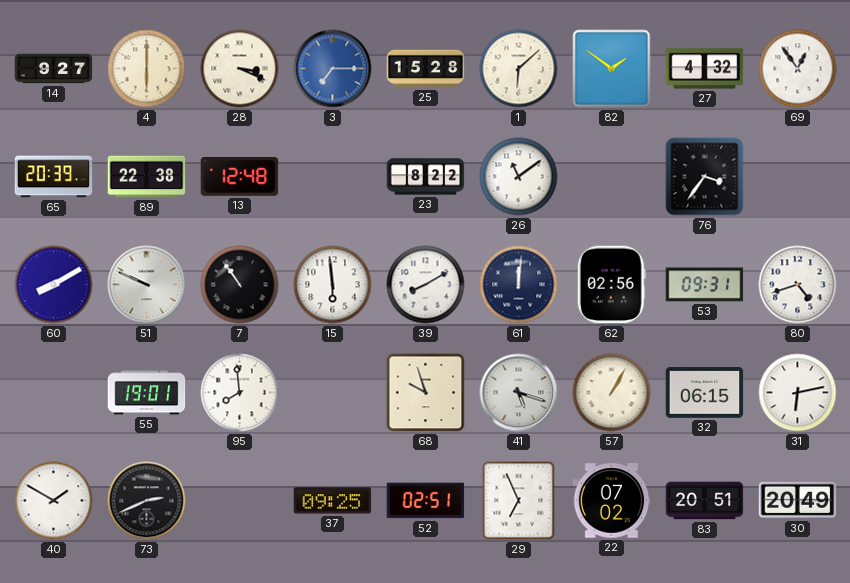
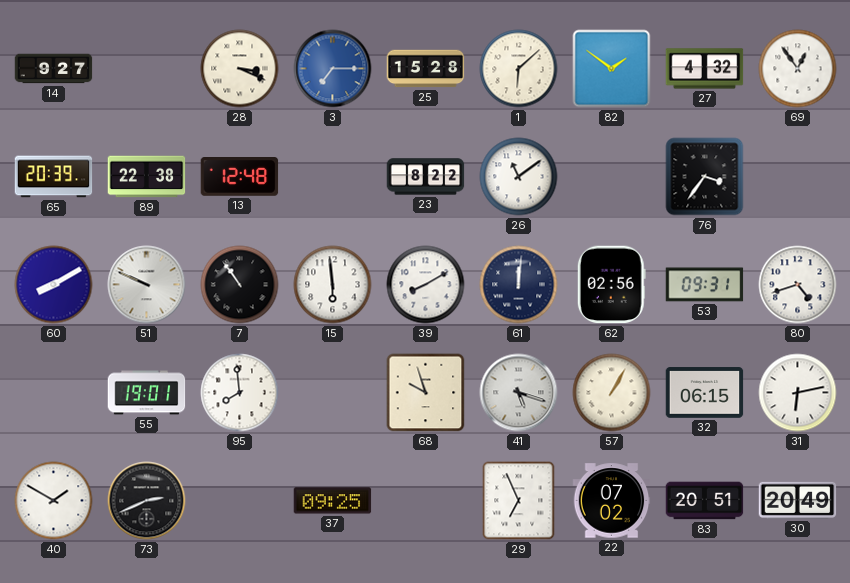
4: 6:00 -> none (147, 69)
52: 02:51 -> none (426, 501)
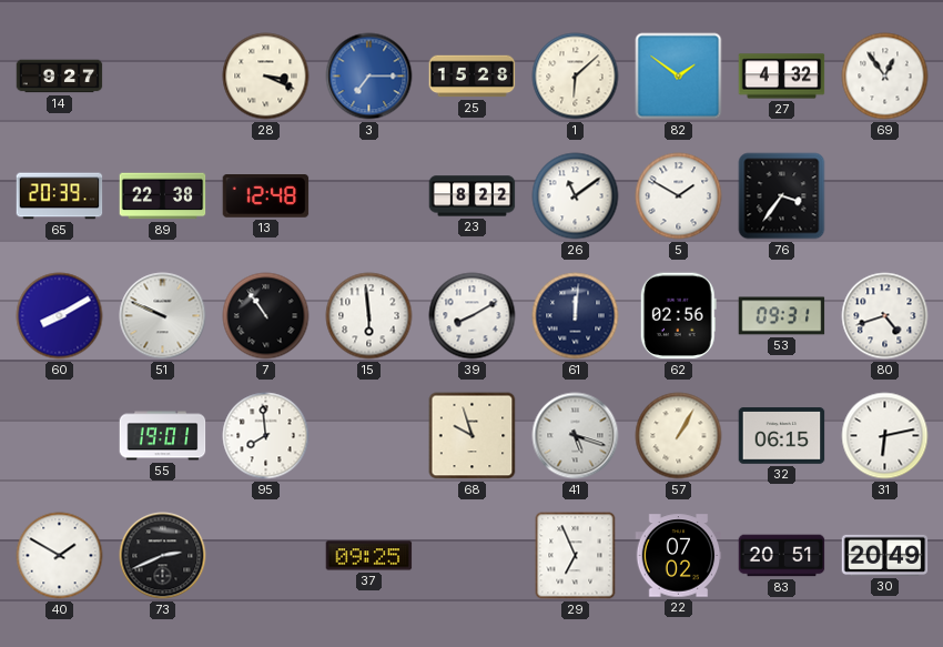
5: none -> 1:50 (679, 196)
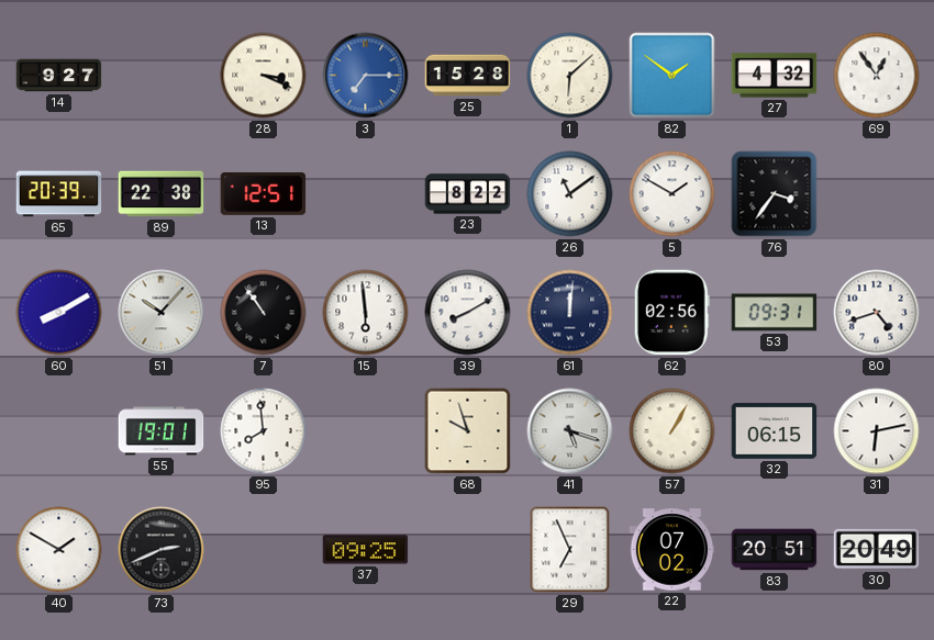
13: 12:48 -> 12:51 (264, 194)
51: 9:49 -> 10:07 (162, 313)
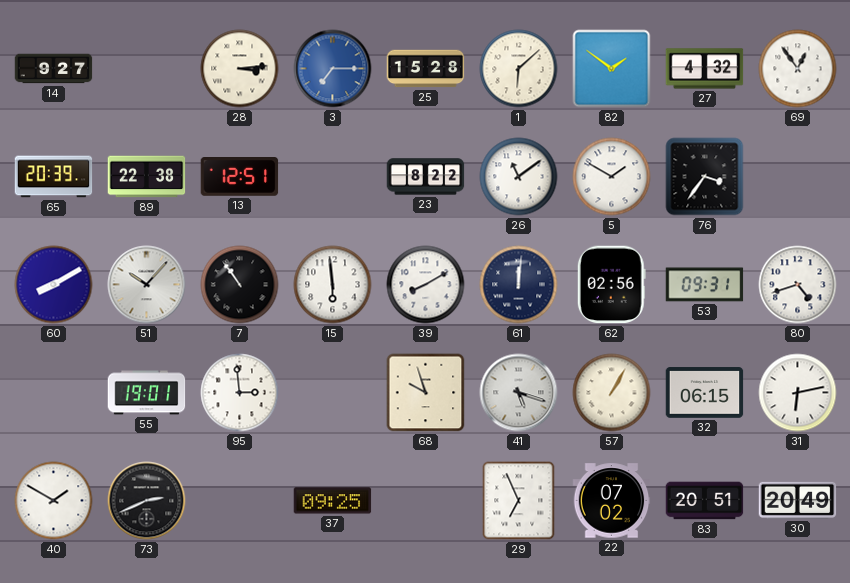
28: 3:19 -> 3:14 (240, 69)
95: 7:59 -> 2:59 (240, 393)
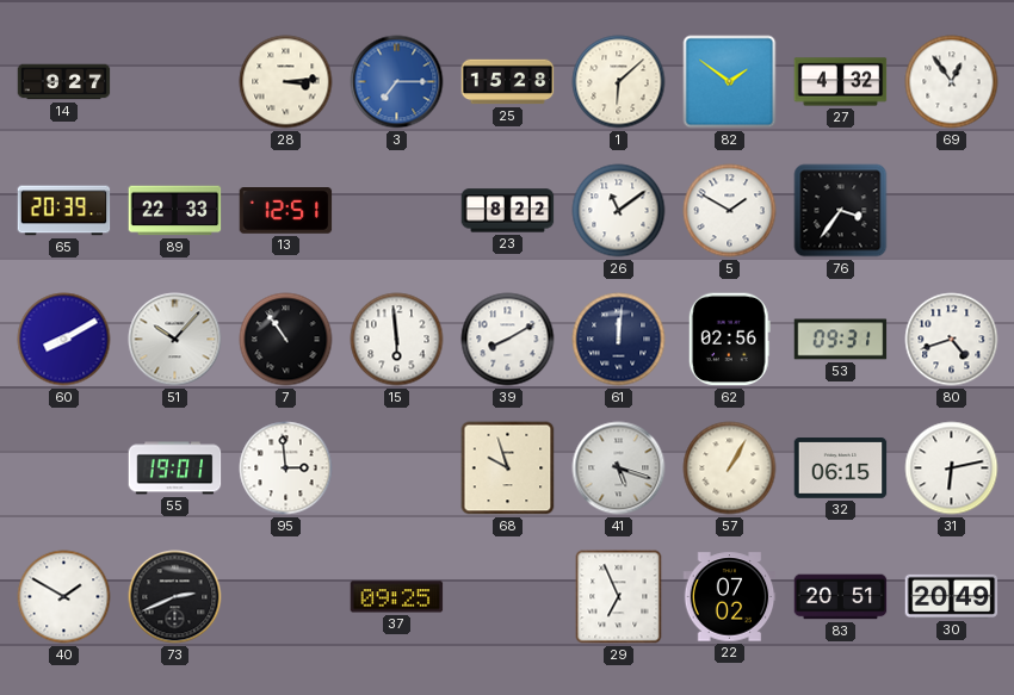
89: 22:38 -> 22:33 (175, 211)
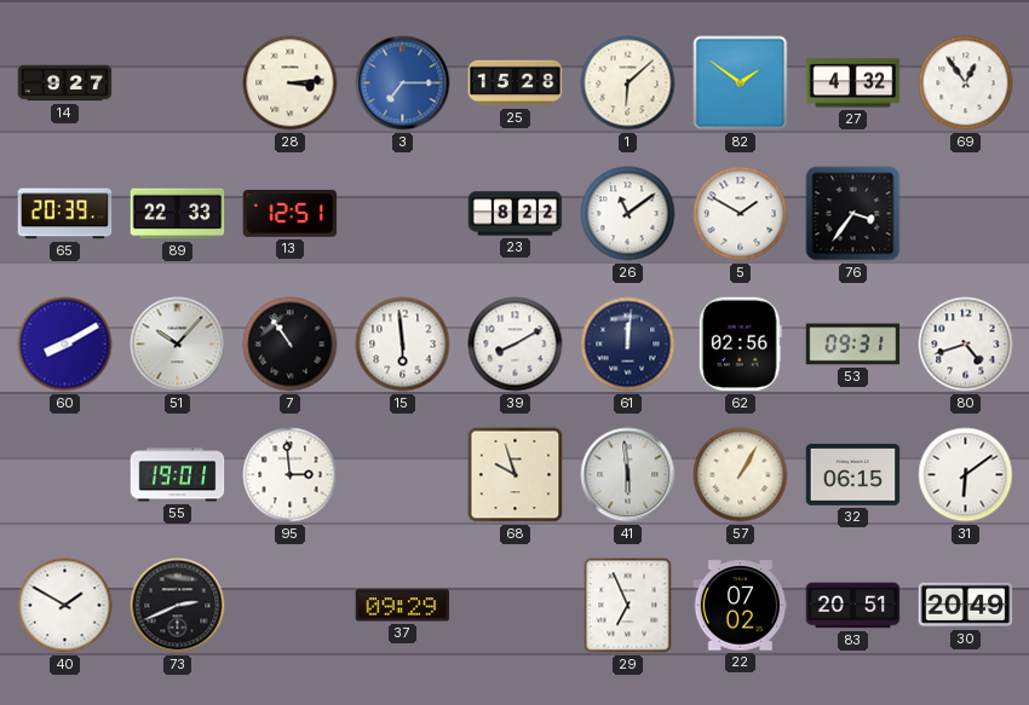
41: 5:18 -> 5:59 (628, 475)
31: 6:13 -> 6:09 (966, 475)
37: 09:25 -> 09:29 (403, 606)
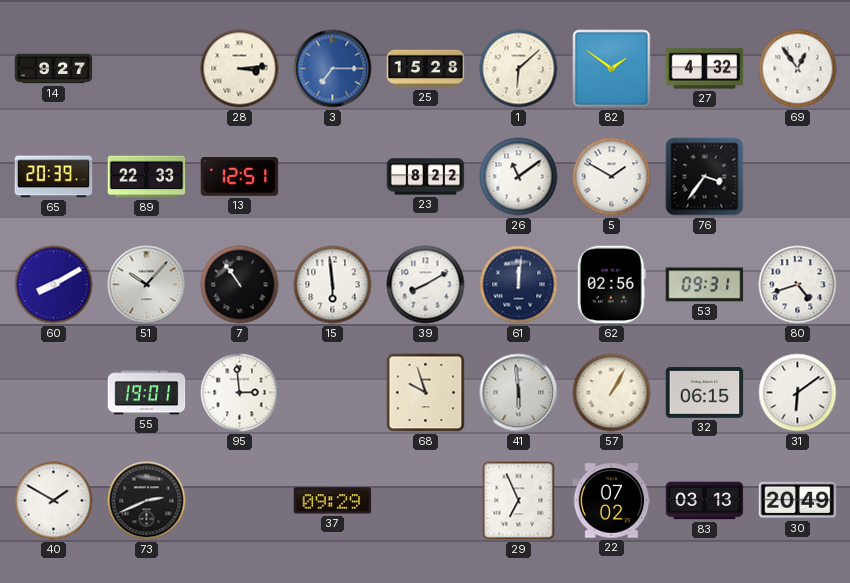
83: 20:51 -> 03:13 (705, 501)
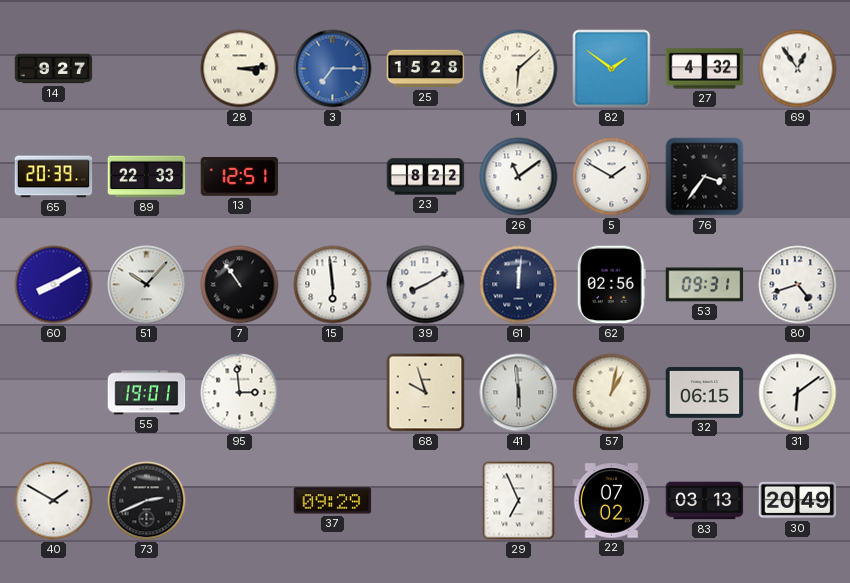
57: 1:05 -> 1:02 (612, 393)
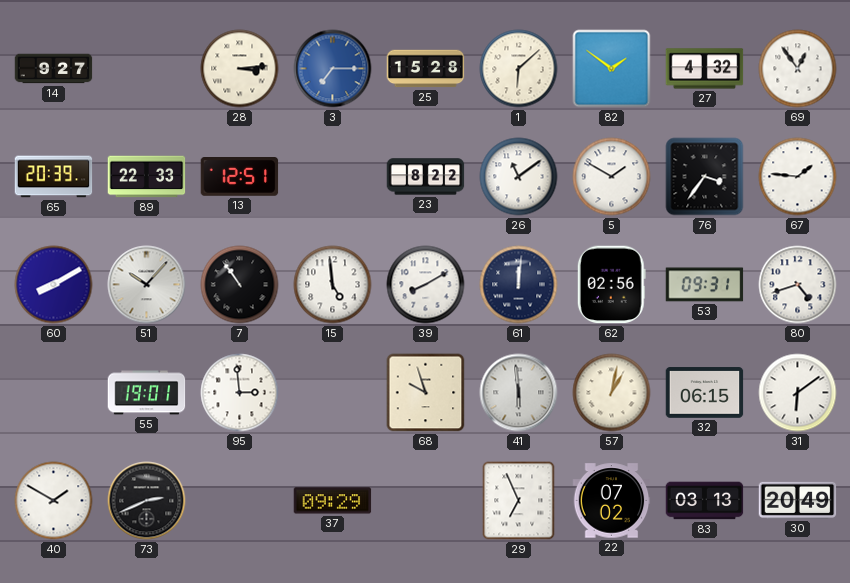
67: none -> 1:46 (798, 177)
15: 5:59 -> 4:59 (333, 285)
